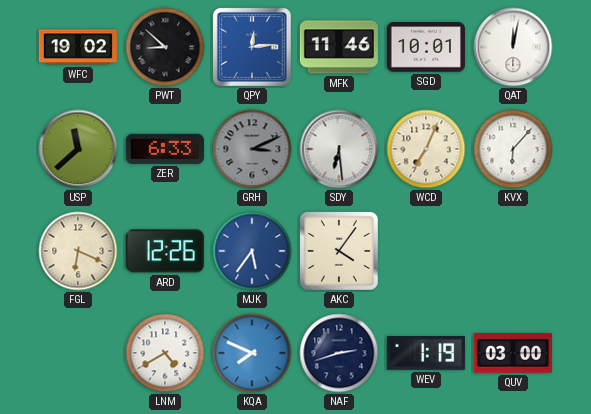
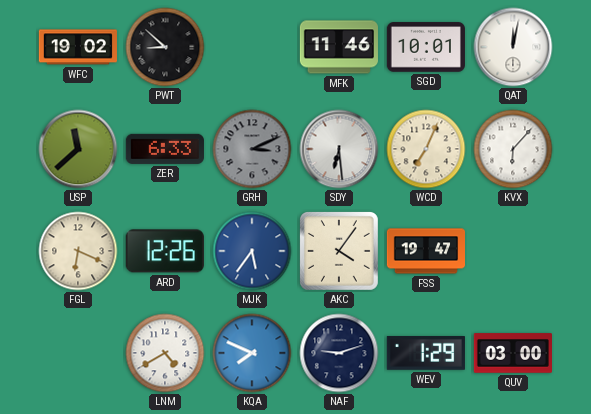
QPY: 12:14 -> none (252, 47)
FSS: none -> 19:47 (425, 251)
NAF: 2:42 -> 9:12 (339, 353)
WEV: 1:19 -> 1:29 (426, 354)
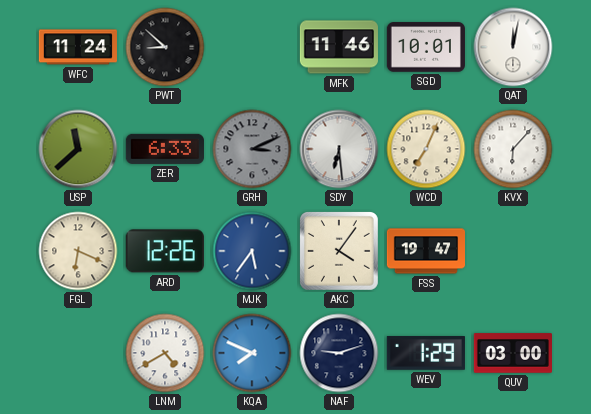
WFC: 19:02 -> 11:24 (77, 47)
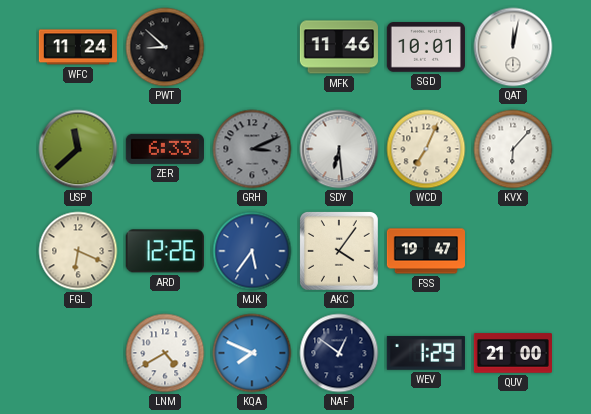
NAF: 9:12 -> 12:51 (339, 353)
QUV: 03:00 -> 21:00 (512, 353)
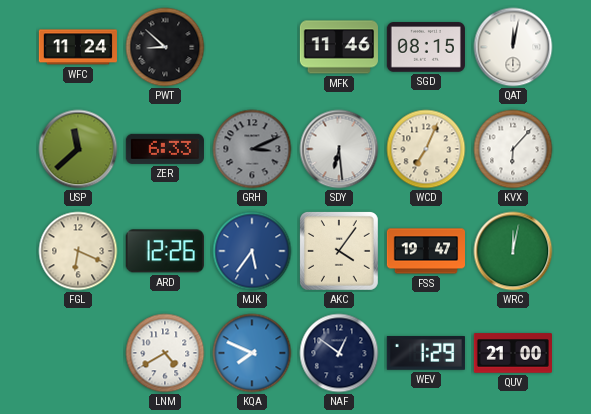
SGD: 10:01 -> 08:15 (425, 47)
WRC: none -> 12:02 (513, 251)
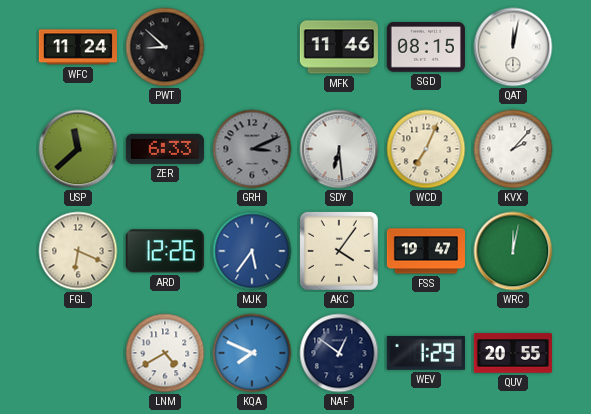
KVX: 6:07 -> 2:07 (513, 149)
QUV: 21:00 -> 20:55 (512, 353)
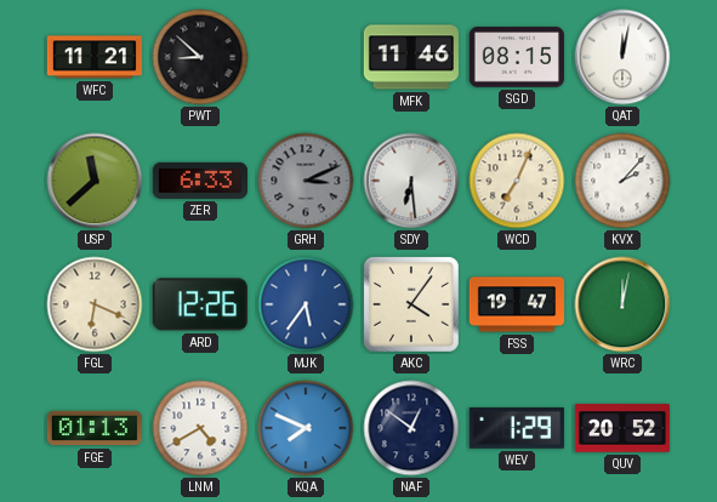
WFC: 11:24 -> 11:21 (93, 57)
FGE: none -> 01:13 (95, 428)
QUV: 20:55 -> 20:52 (621, 428)
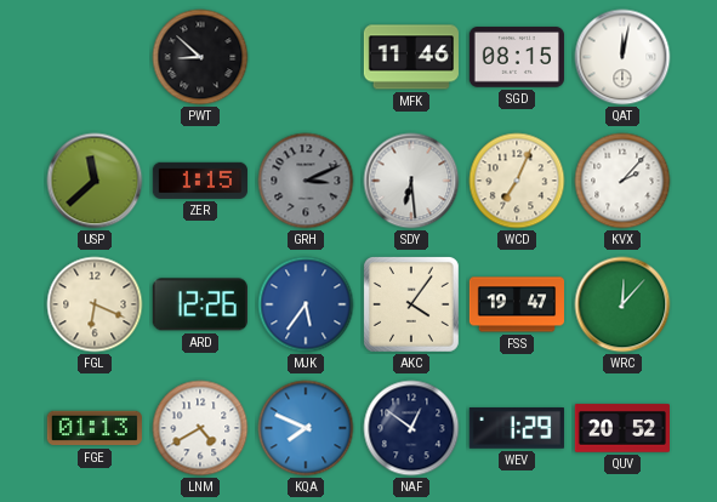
WFC: 11:21 -> none (93, 57)
ZER: 6:33 -> 1:15 (200, 181)
WRC: 12:02 -> 12:07 (622, 304)
